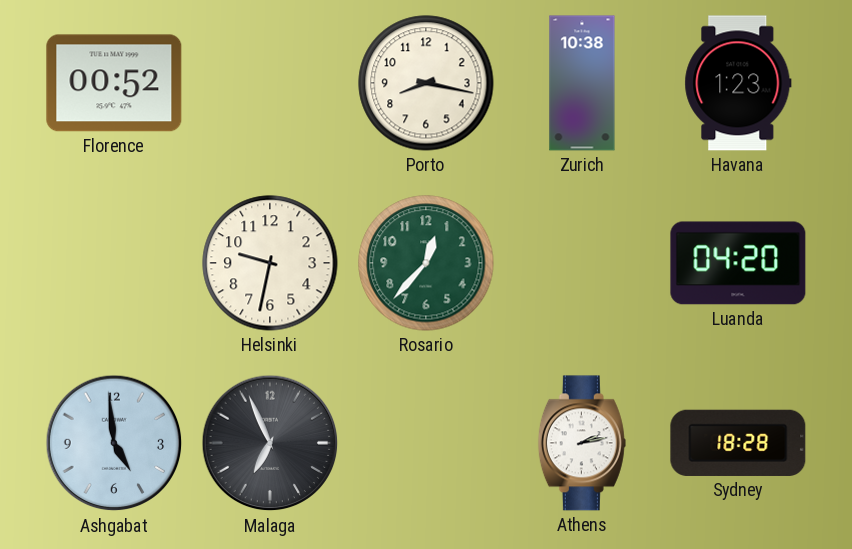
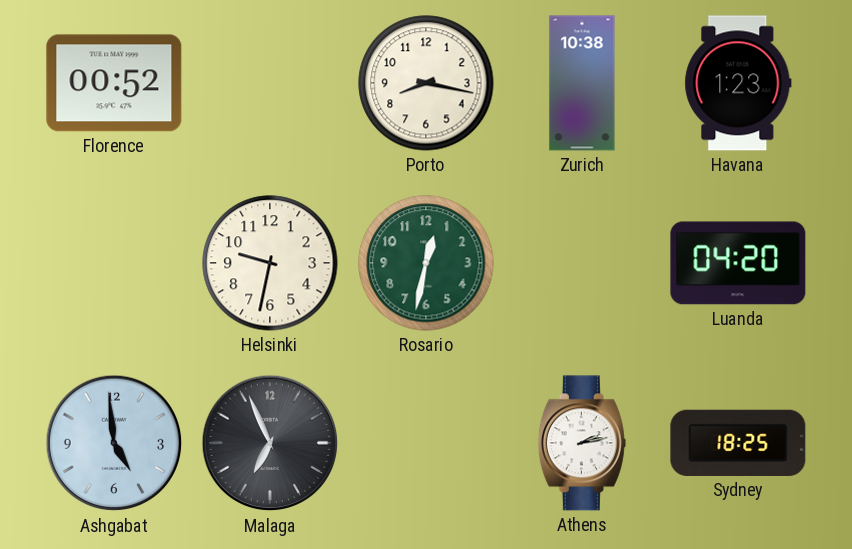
Rosario: 12:37 -> 12:32 (426, 263)
Sydney: 18:28 -> 18:25 (738, 443)
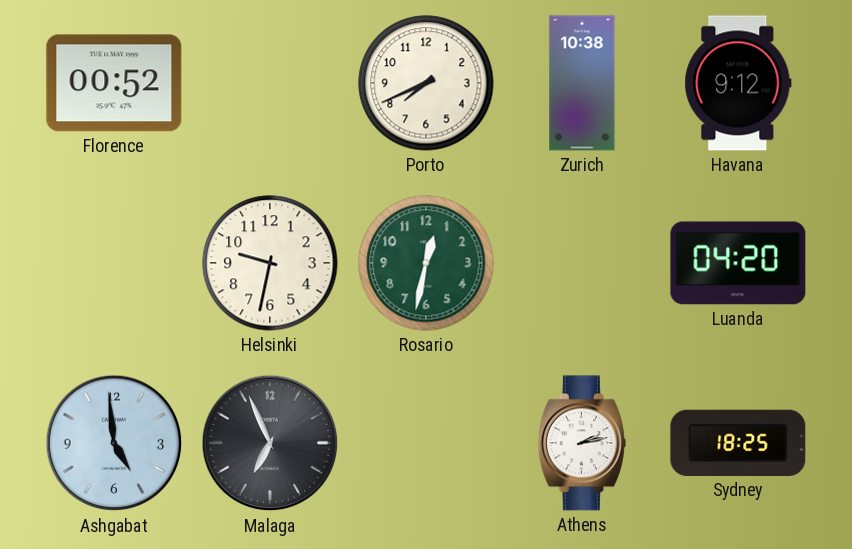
Porto: 8:17 -> 7:41 (426, 83)
Havana: 1:23 -> 9:12 (738, 83)
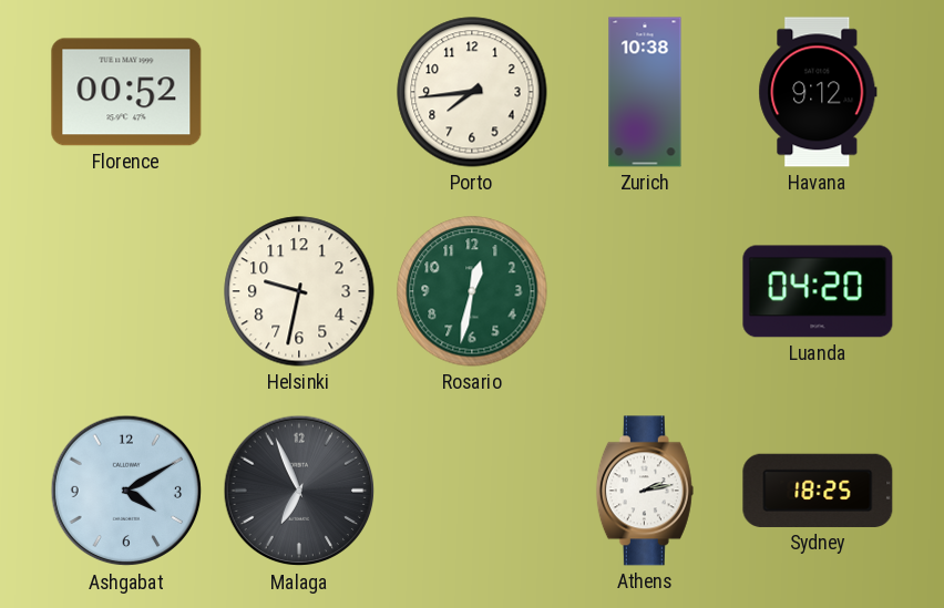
Porto: 7:41 -> 7:44 (472, 92)
Ashgabat: 4:59 -> 4:10 (126, 491)
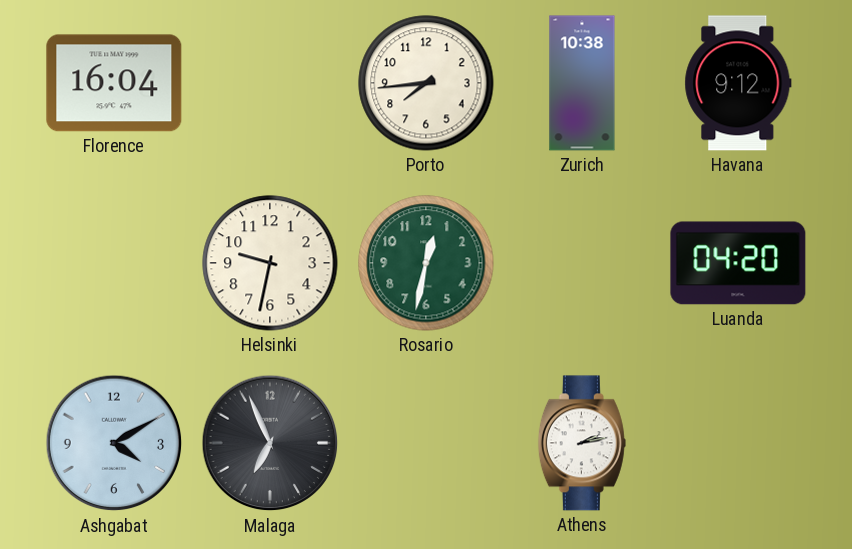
Florence: 00:52 -> 16:04 (114, 83)
Sydney: 18:25 -> none (818, 491)
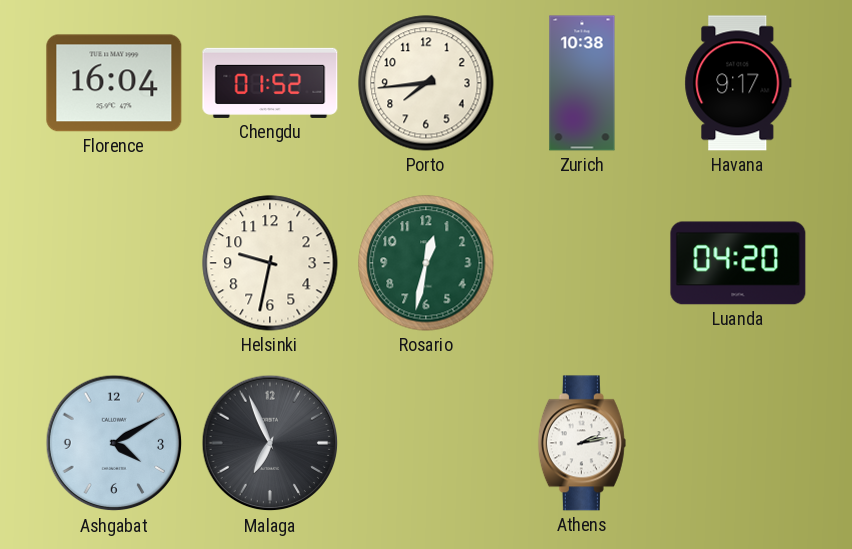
Chengdu: none -> 01:52 (270, 83)
Havana: 9:12 -> 9:17 (738, 83)
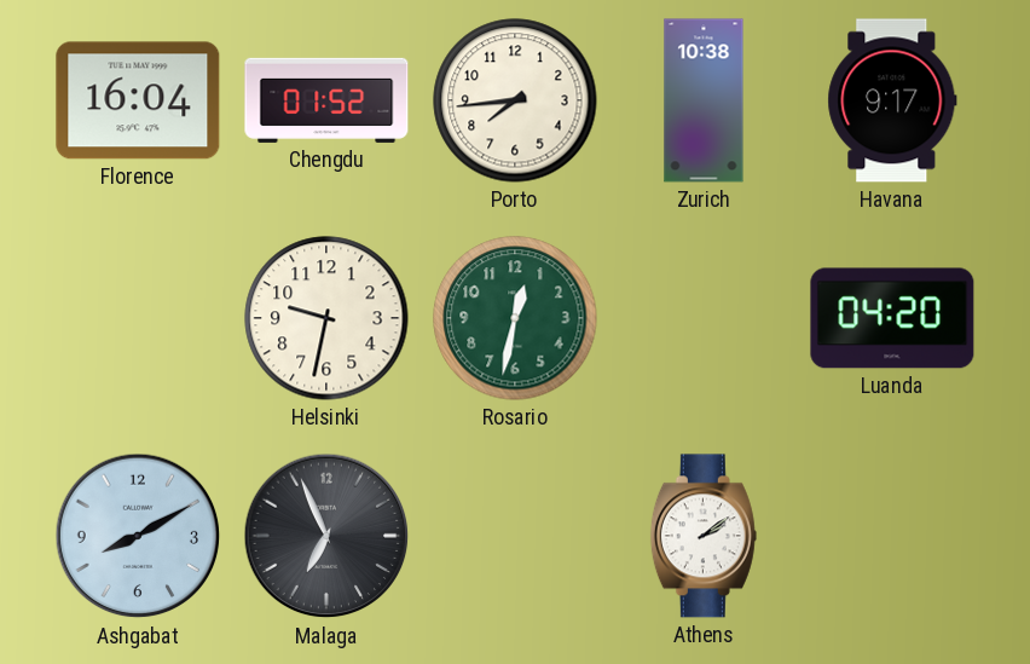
Ashgabat: 4:10 -> 8:10 (138, 536)
Athens: 2:13 -> 2:09 (704, 536)
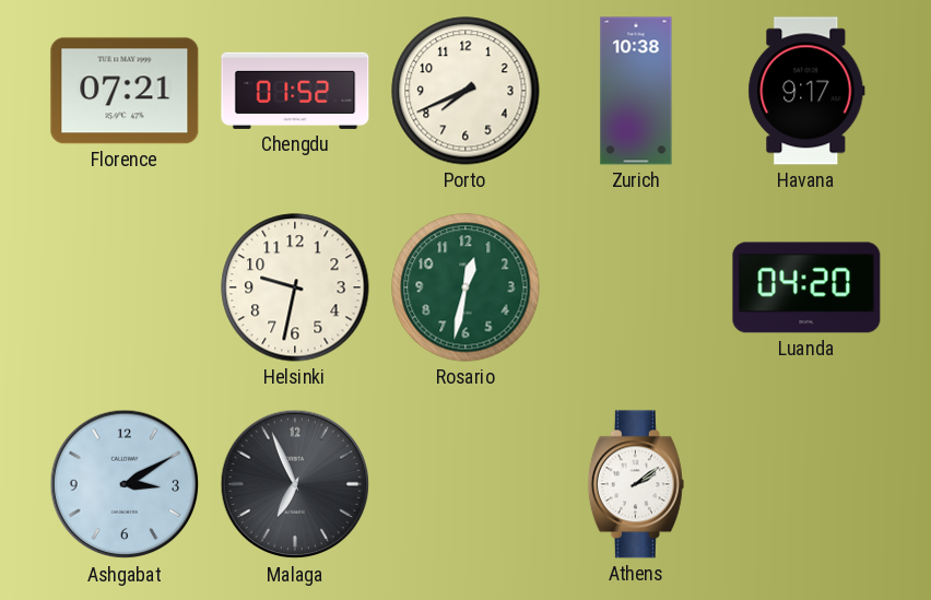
Florence: 16:04 -> 07:21 (125, 91)
Porto: 7:44 -> 7:41 (465, 91)
Ashgabat: 8:10 -> 3:10 (125, 484)
